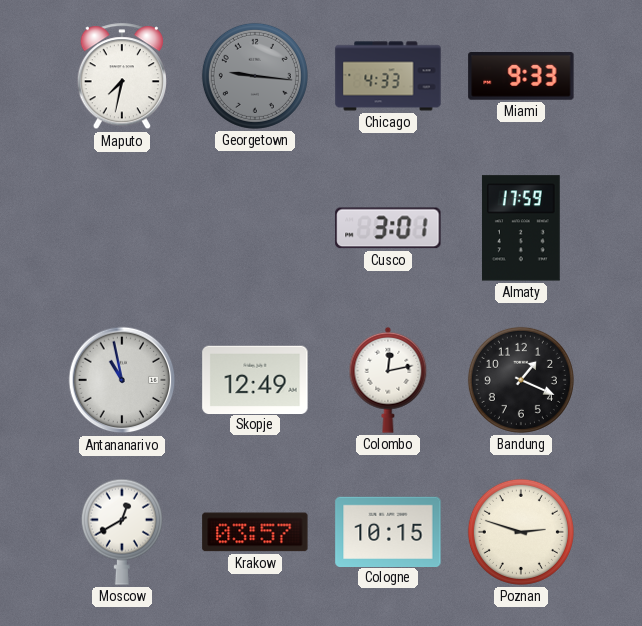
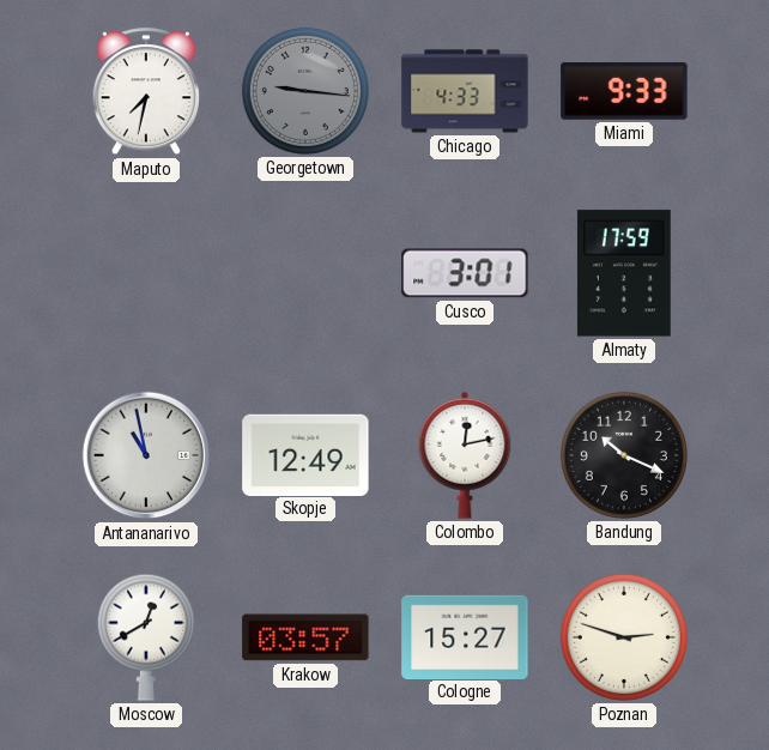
Bandung: 1:19 -> 10:19 (624, 455)
Cologne: 10:15 -> 15:27 (465, 636)
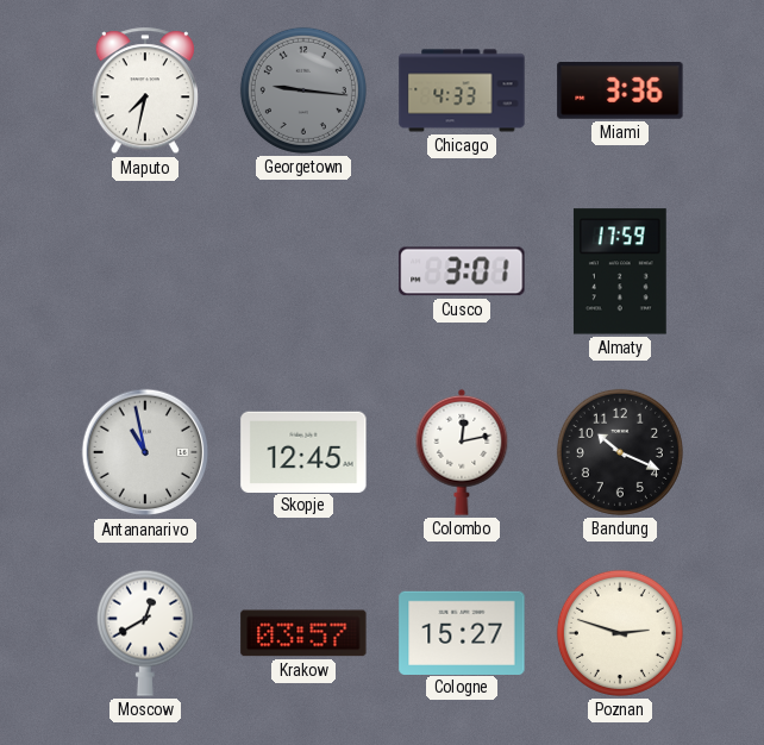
Miami: 9:33 -> 3:36 (620, 92)
Skopje: 12:49 -> 12:45 (303, 451)
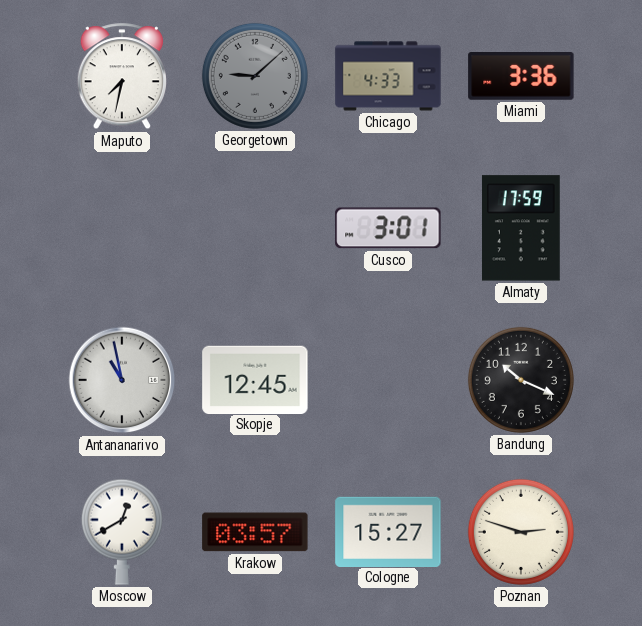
Georgetown: 9:16 -> 9:08 (255, 76)
Colombo: 12:13 -> none (462, 452)
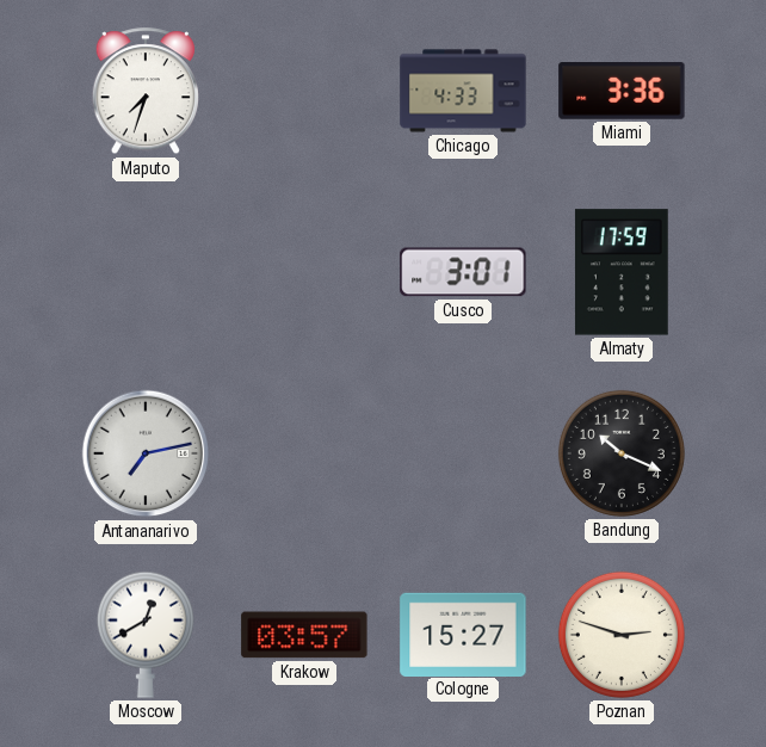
Maputo: 7:32 -> 7:33 (146, 92)
Georgetown: 9:08 -> none (255, 76)
Antananarivo: 10:58 -> 7:13 (146, 453)
Skopje: 12:45 -> none (255, 379)
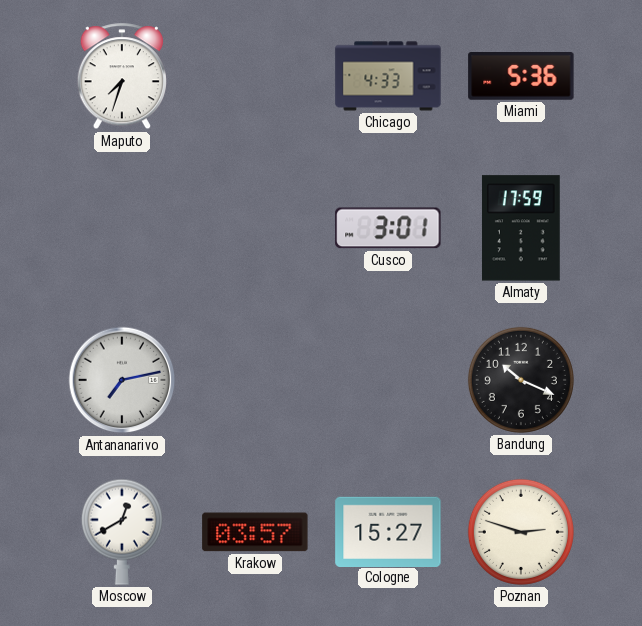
Miami: 3:36 -> 5:36 (521, 77)
